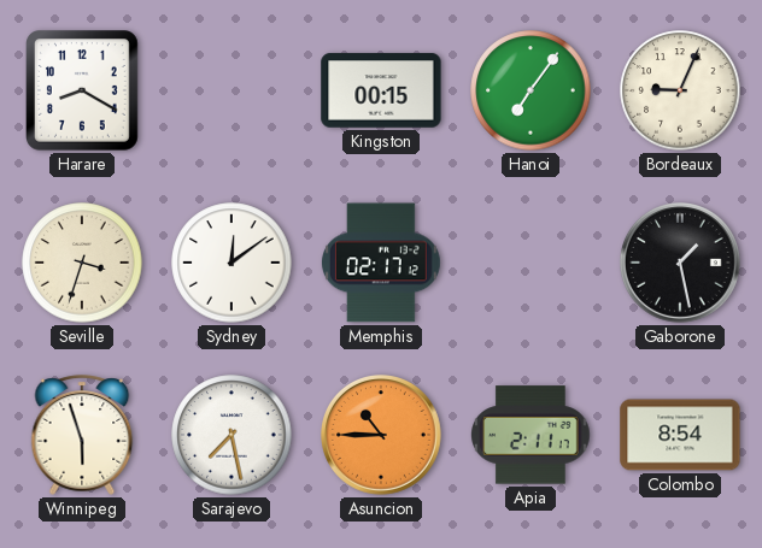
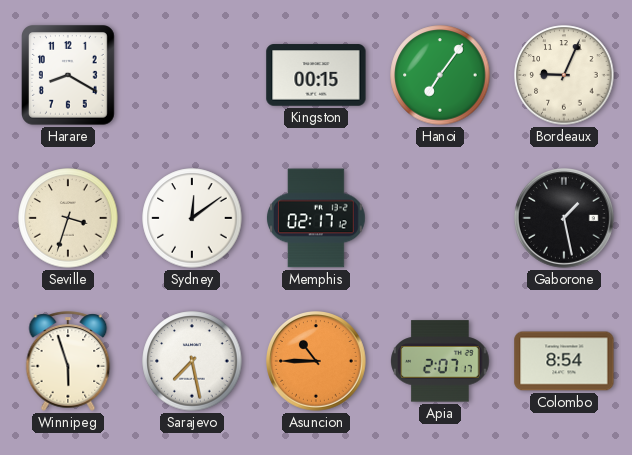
Apia: 2:11 -> 2:07 (440, 361)
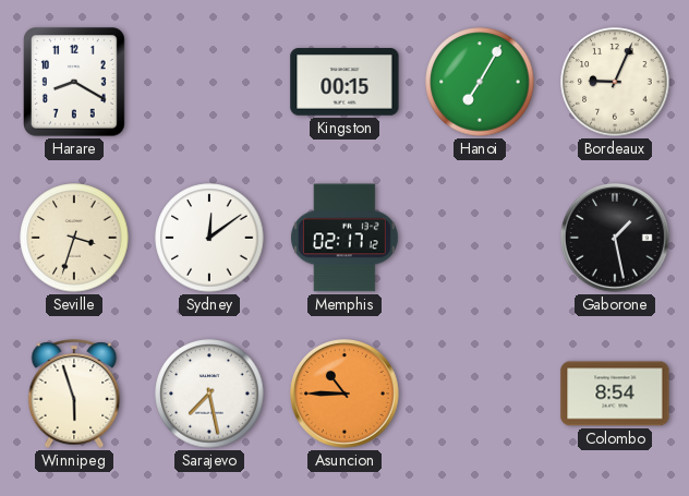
Hanoi: 7:06 -> 7:05 (480, 82)
Apia: 2:07 -> none (440, 361)
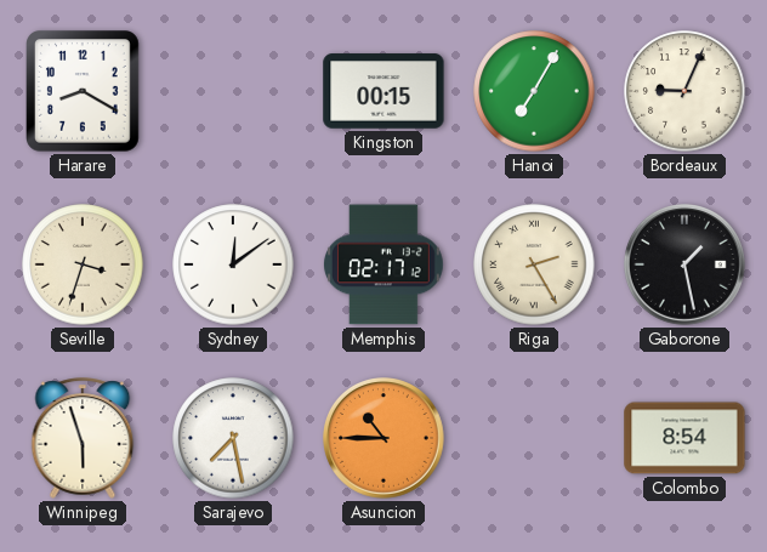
Riga: none -> 2:25 (534, 264)
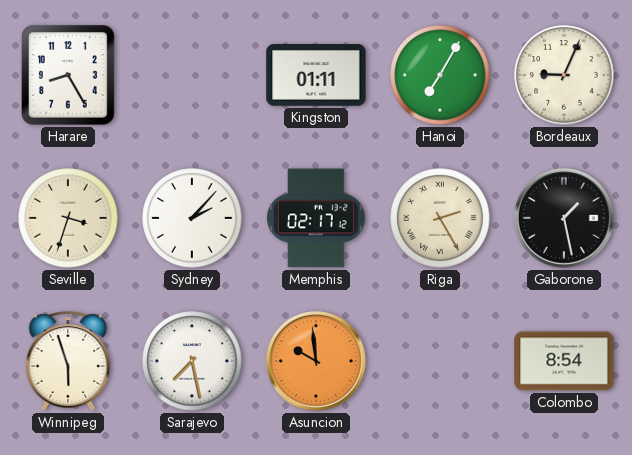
Harare: 8:20 -> 8:25 (69, 76)
Kingston: 00:15 -> 01:11 (316, 75)
Sydney: 12:09 -> 2:07 (192, 218)
Asuncion: 10:45 -> 9:59 (317, 362)
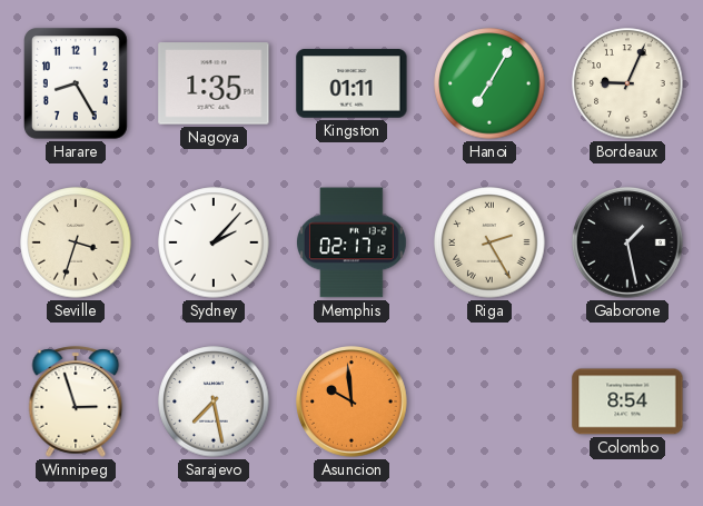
Nagoya: none -> 1:35 (214, 83)
Winnipeg: 5:57 -> 2:57 (76, 401)
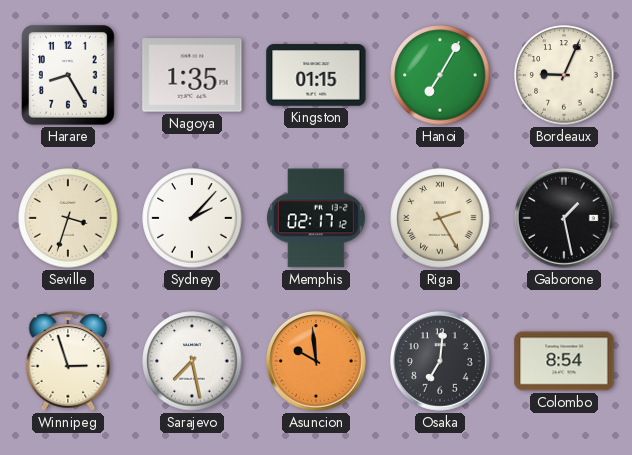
Kingston: 01:11 -> 01:15 (316, 75)
Osaka: none -> 7:01 (441, 362)
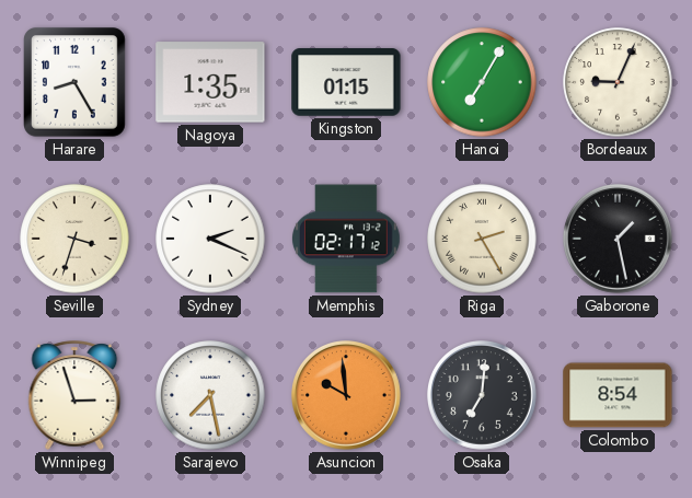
Sydney: 2:07 -> 2:19 (210, 239)
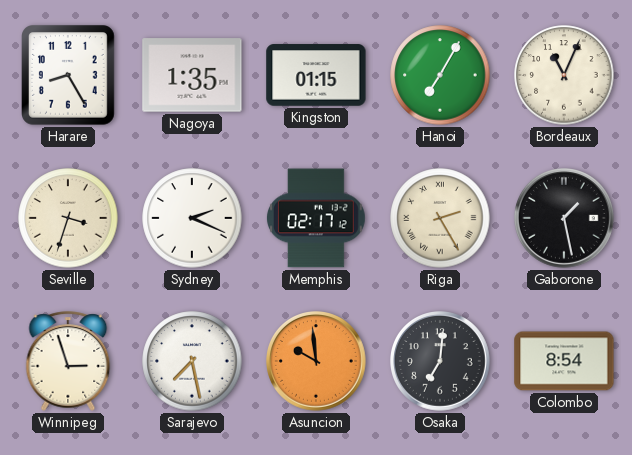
Bordeaux: 9:04 -> 11:04 (564, 75)
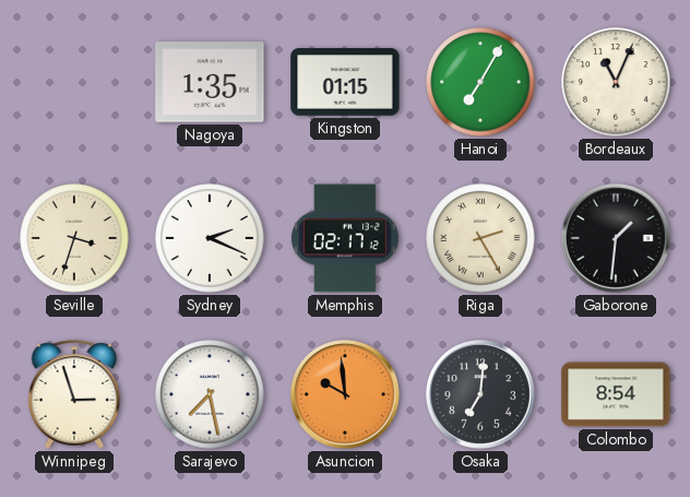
Harare: 8:25 -> none (69, 76)
Gaborone: 1:28 -> 1:31 (617, 239)
